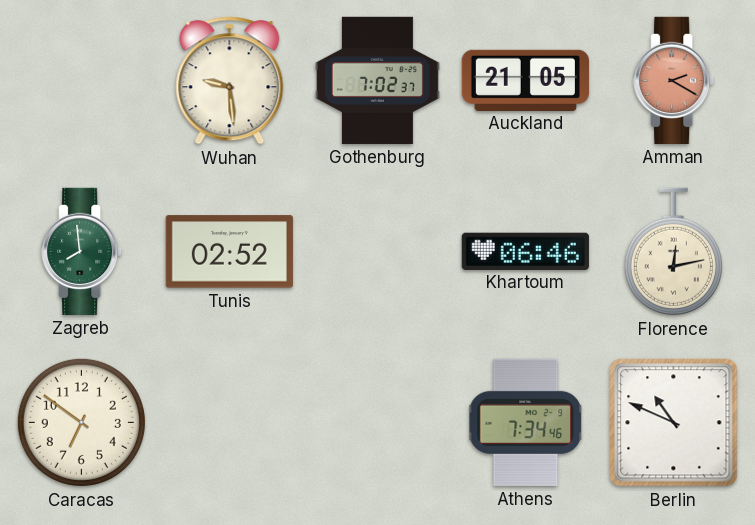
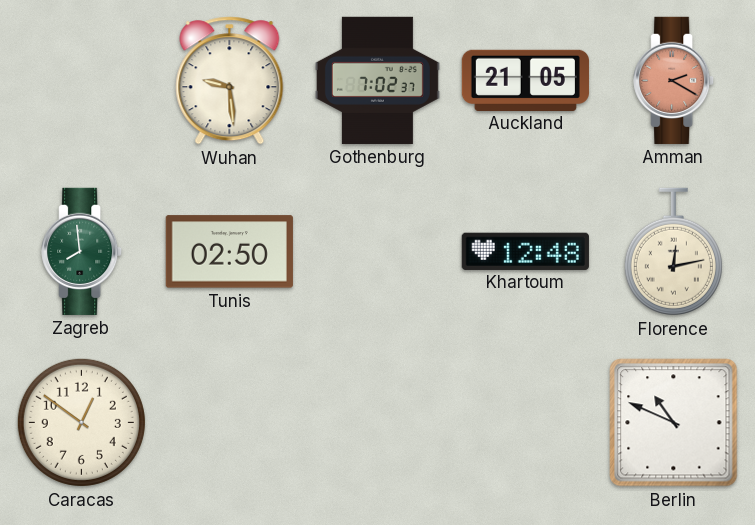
Tunis: 02:52 -> 02:50 (229, 252)
Khartoum: 06:46 -> 12:48 (525, 251)
Caracas: 6:51 -> 12:51 (81, 422)
Athens: 7:34 -> none (526, 422)
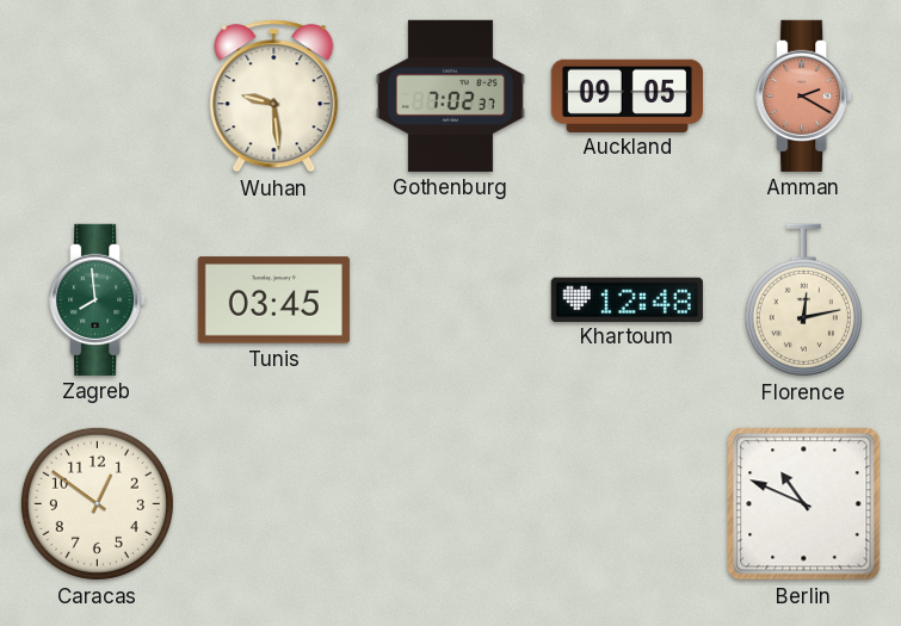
Auckland: 21:05 -> 09:05 (627, 95)
Tunis: 02:50 -> 03:45 (273, 300)
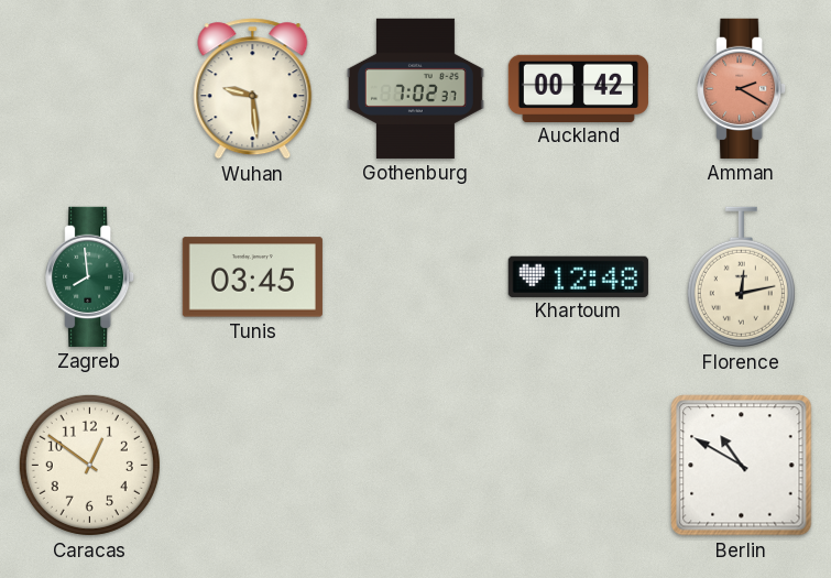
Auckland: 09:05 -> 00:42 (578, 88)
Berlin: 10:49 -> 10:50 (742, 466)
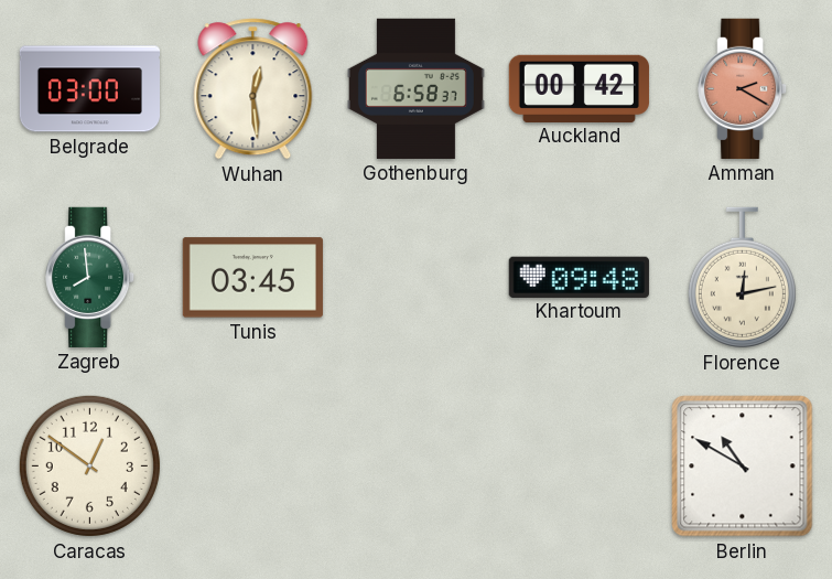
Belgrade: none -> 03:00 (89, 89)
Wuhan: 9:29 -> 12:29 (253, 89)
Gothenburg: 7:02 -> 6:58 (415, 88)
Khartoum: 12:48 -> 09:48 (579, 277)
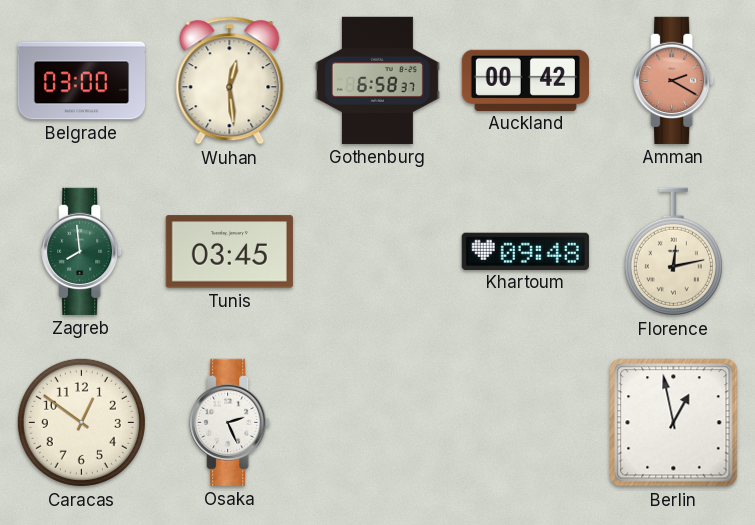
Osaka: none -> 2:26 (230, 422)
Berlin: 10:50 -> 12:58 (674, 423)
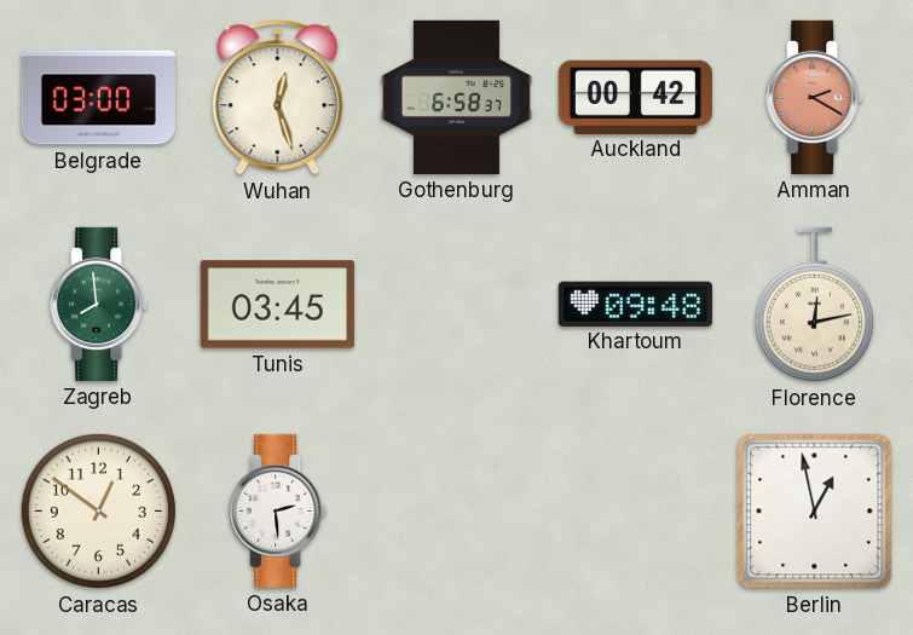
Wuhan: 12:29 -> 12:27 (278, 98)
Osaka: 2:26 -> 2:29 (278, 510)
